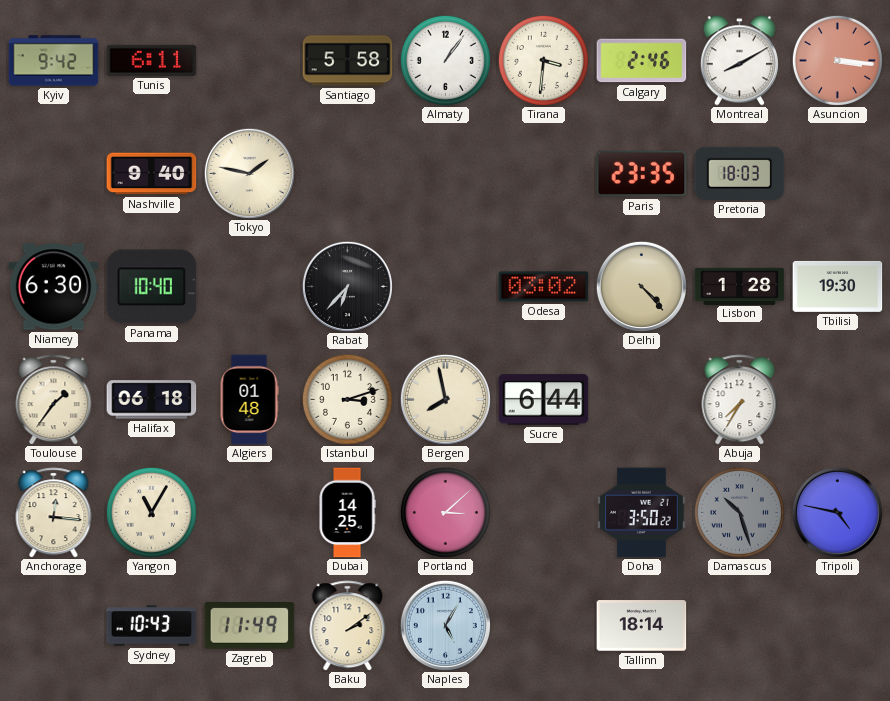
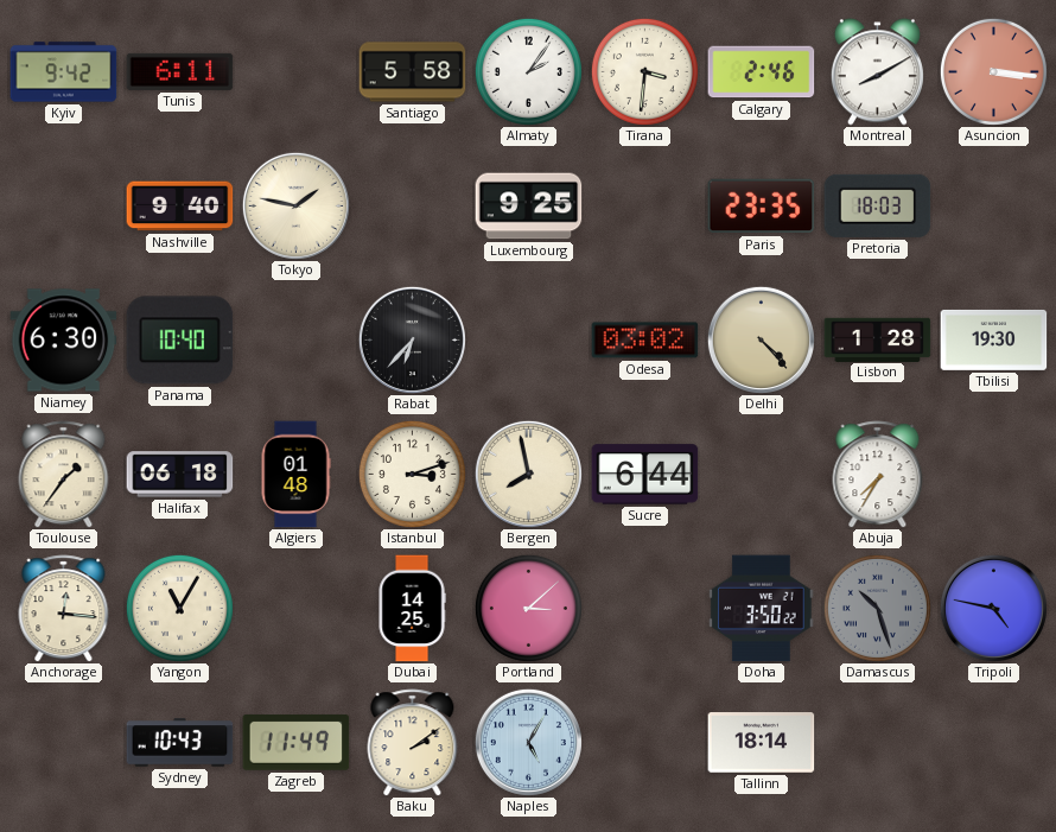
Almaty: 1:06 -> 2:06 (528, 71)
Luxembourg: none -> 9:25 (529, 207)
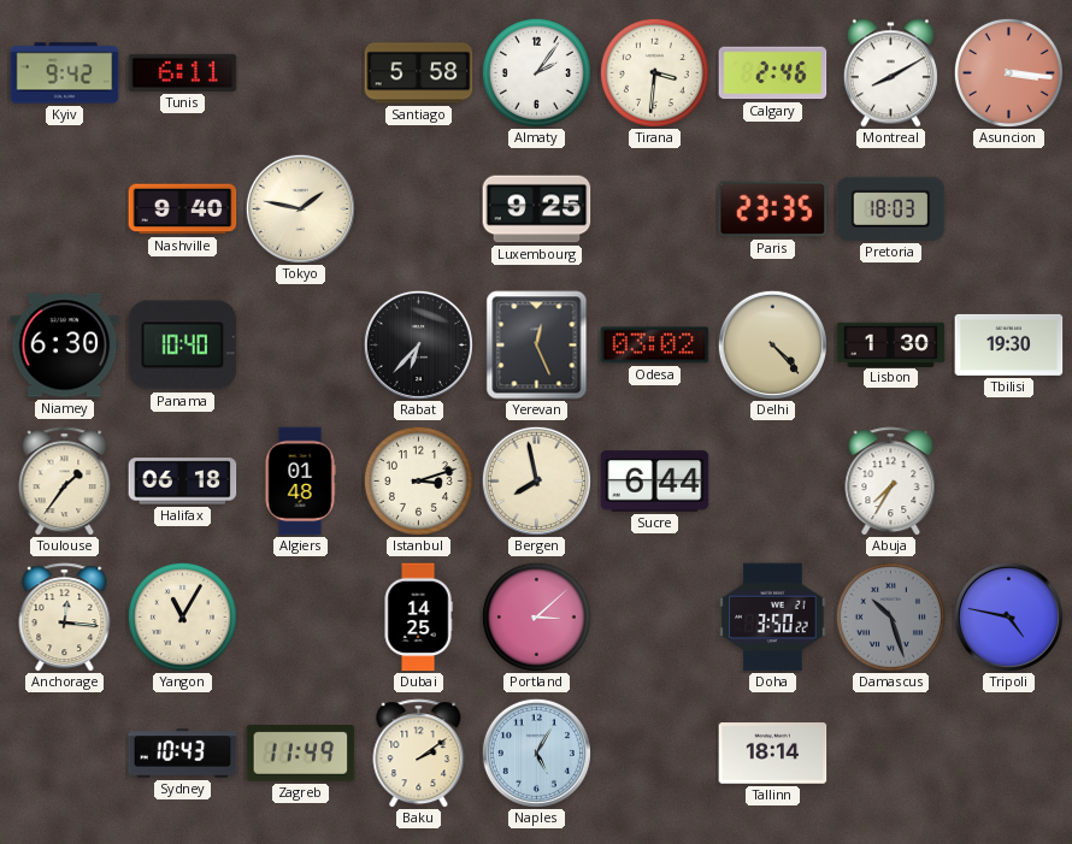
Yerevan: none -> 12:26 (537, 346)
Lisbon: 1:28 -> 1:30 (891, 344)
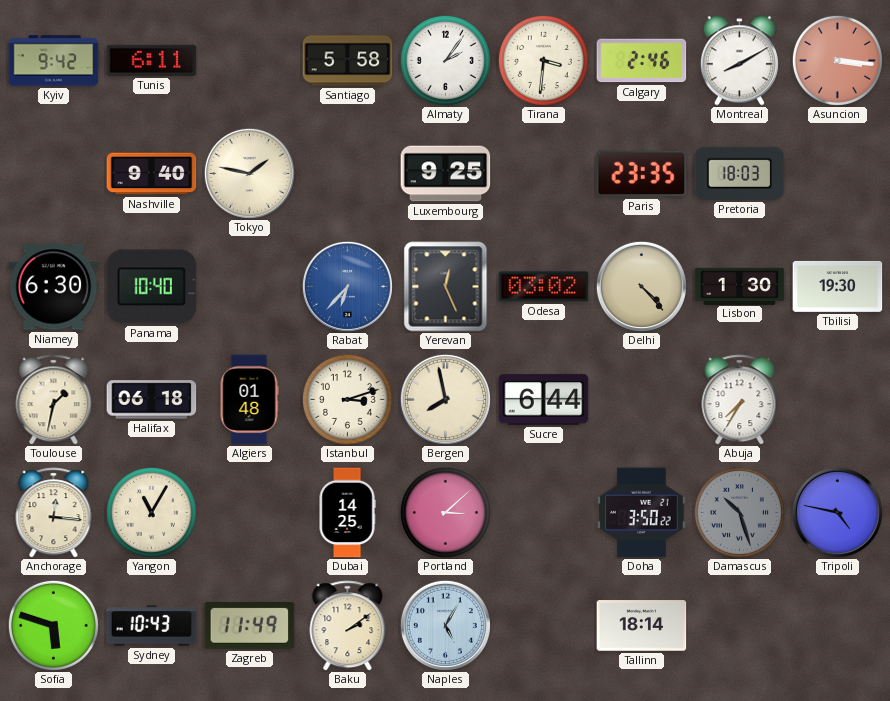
Rabat dial: black -> blue (347, 286)
Toulouse: 1:36 -> 1:32 (54, 400)
Sofia: none -> 5:48 (53, 625)
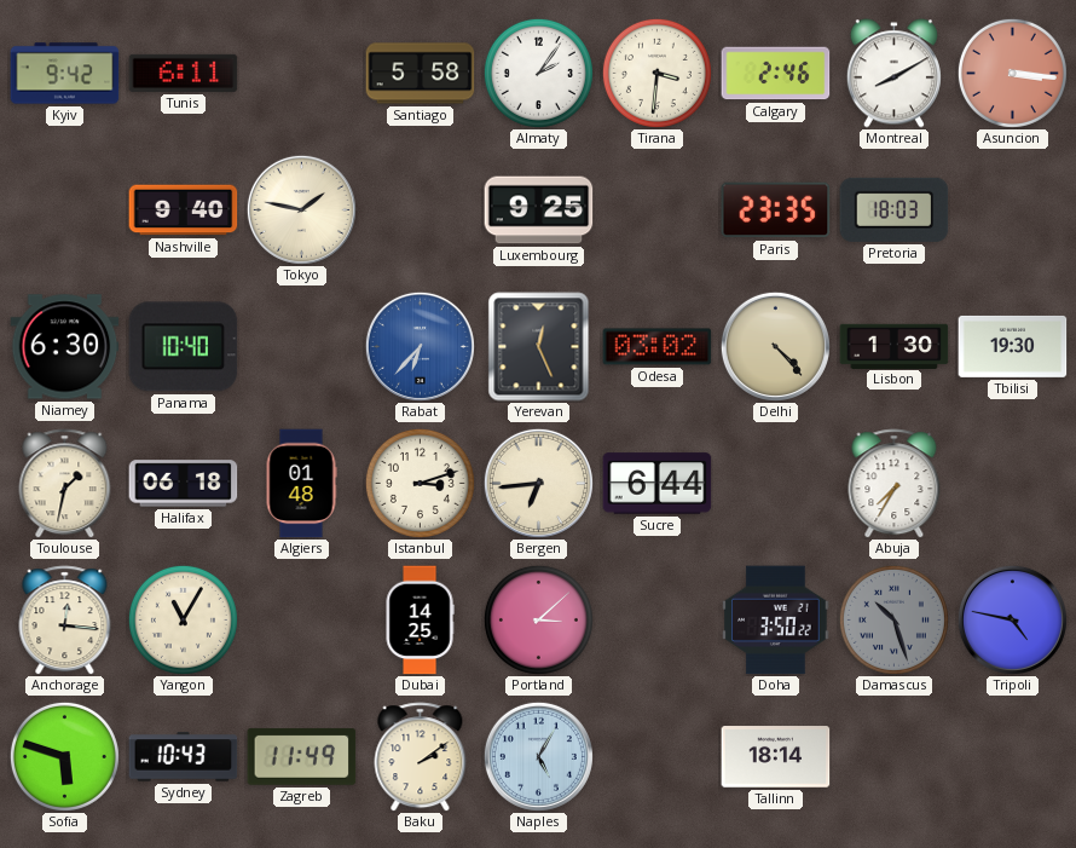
Bergen: 7:58 -> 6:44 (538, 483)
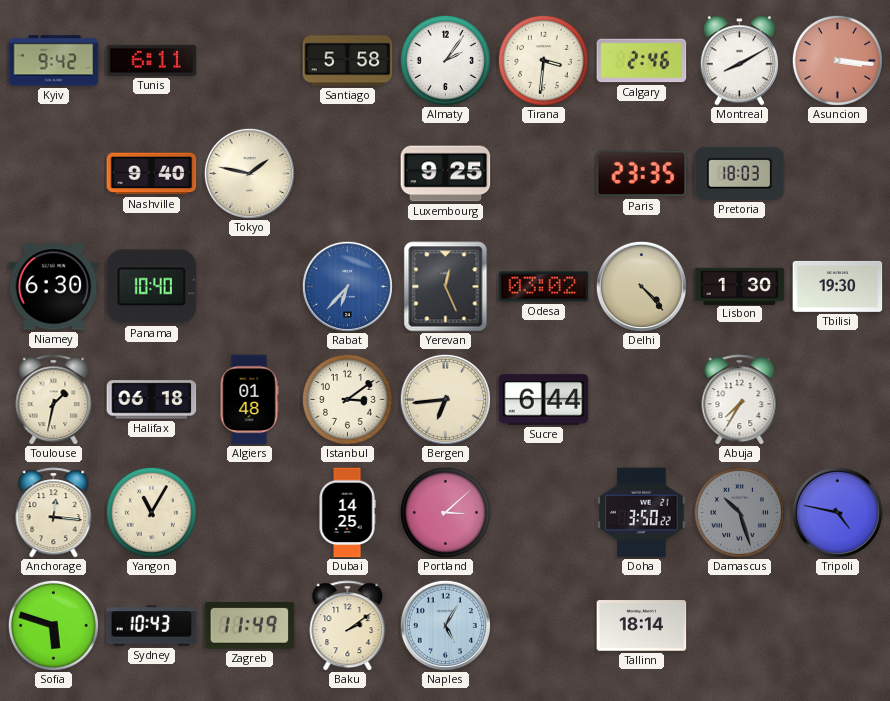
Istanbul: 3:12 -> 3:09 (347, 399)
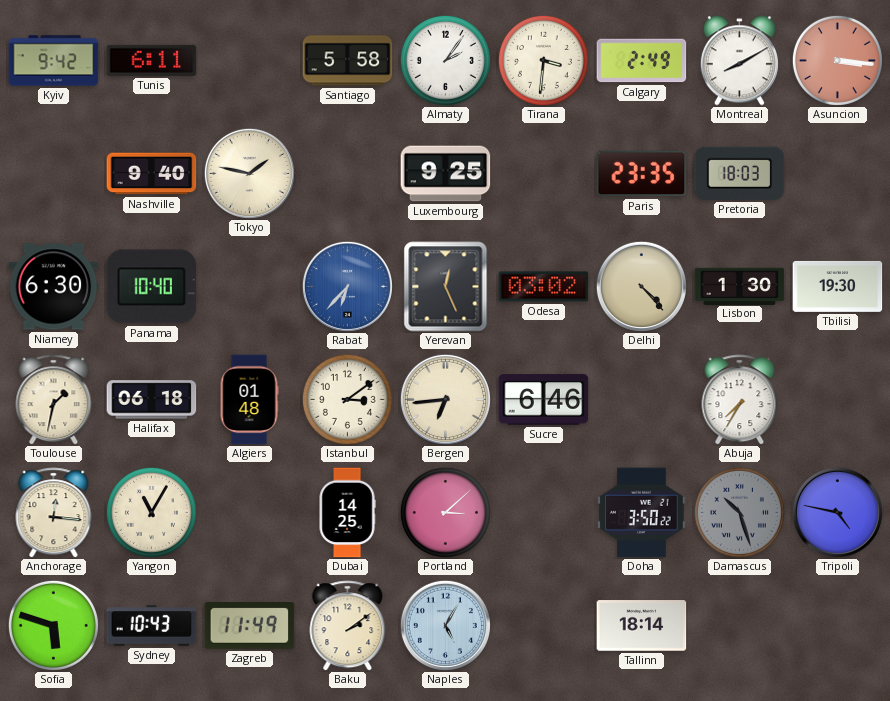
Calgary: 2:46 -> 2:49 (642, 61)
Sucre: 6:44 -> 6:46 (544, 400)
